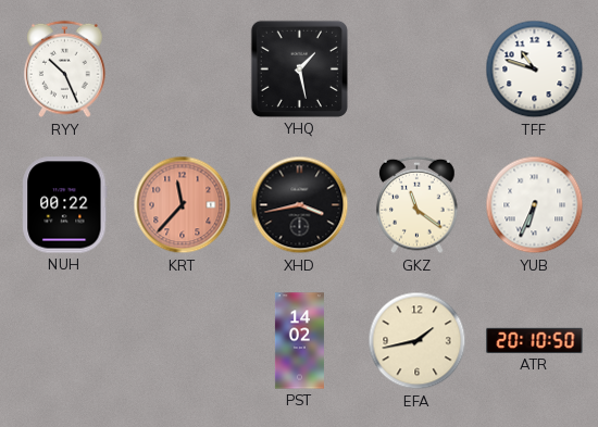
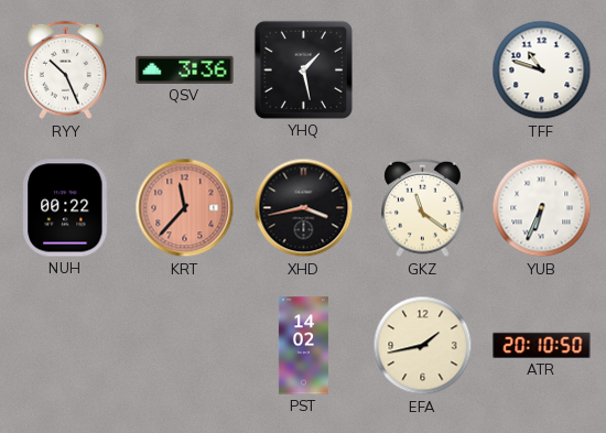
QSV: none -> 3:36 (185, 69)
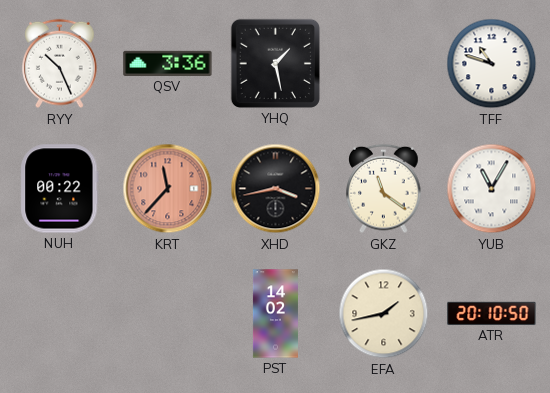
YUB: 6:34 -> 11:05 (492, 189)
